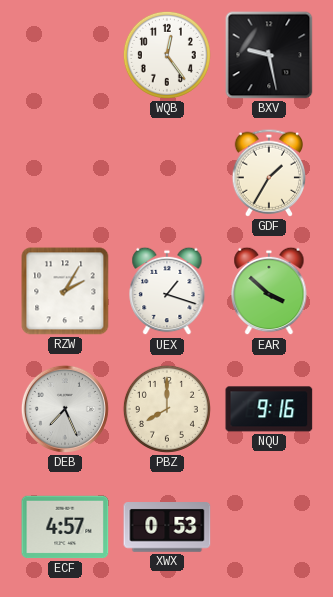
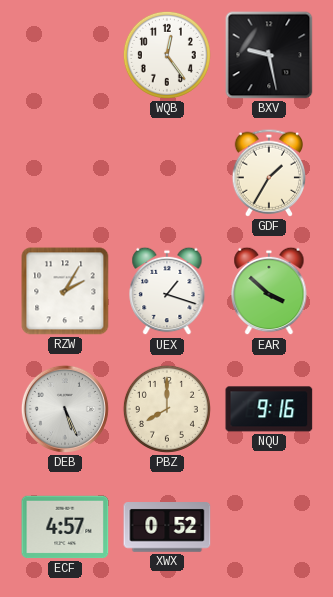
DEB: 7:26 -> 5:26 (65, 409)
XWX: 0:53 -> 0:52 (167, 527)
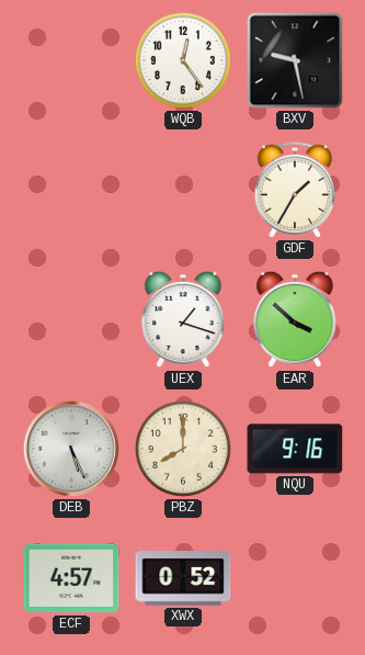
RZW: 2:05 -> none (65, 291)
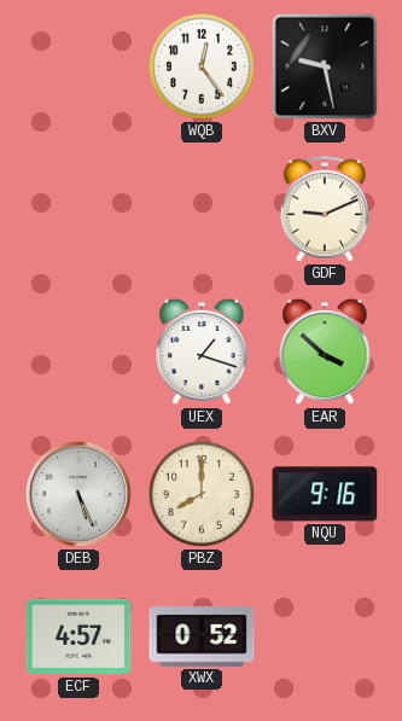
GDF: 1:35 -> 9:11 (324, 209)
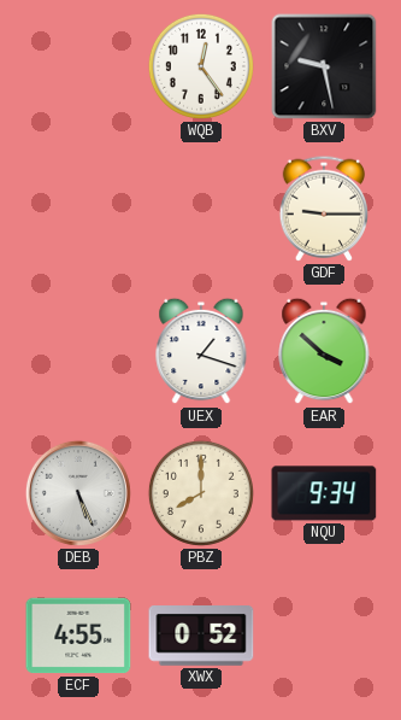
GDF: 9:11 -> 9:15 (323, 209)
NQU: 9:16 -> 9:34 (324, 493)
ECF: 4:57 -> 4:55 (78, 636)
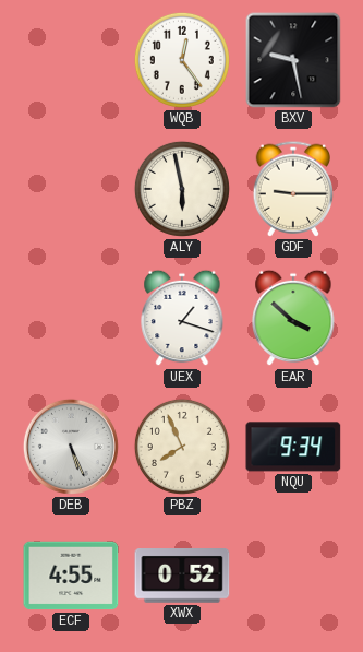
ALY: none -> 5:58 (182, 189)
PBZ: 8:00 -> 7:56 (182, 447)
